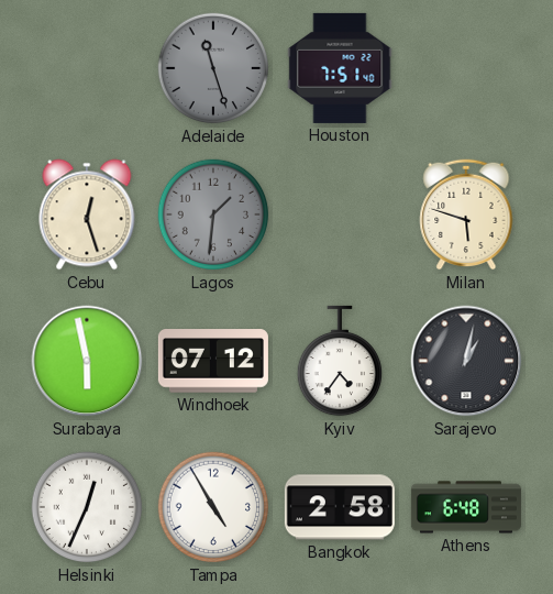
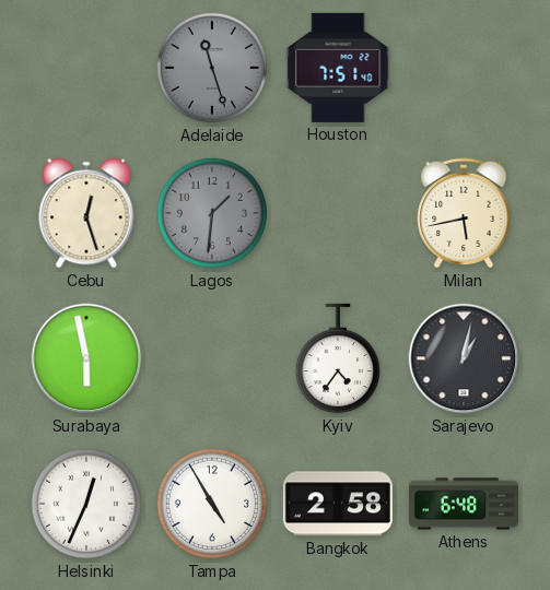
Milan: 5:48 -> 5:43 (464, 213)
Windhoek: 07:12 -> none (213, 361)
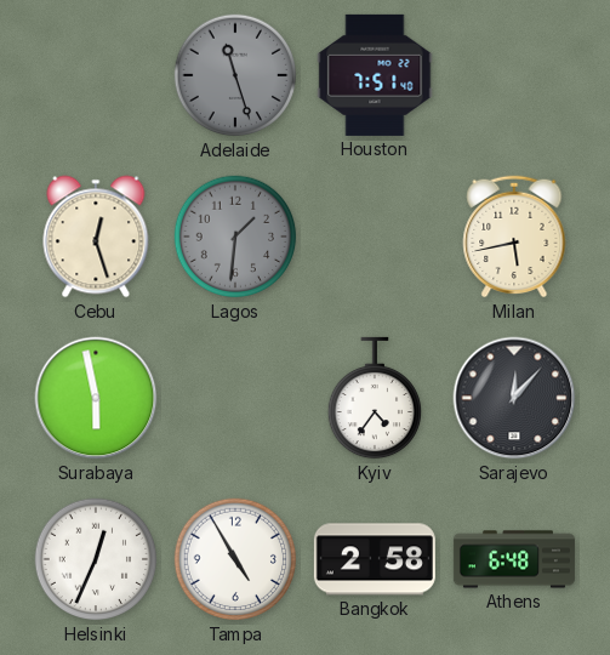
Sarajevo: 1:02 -> 12:07 (514, 398)
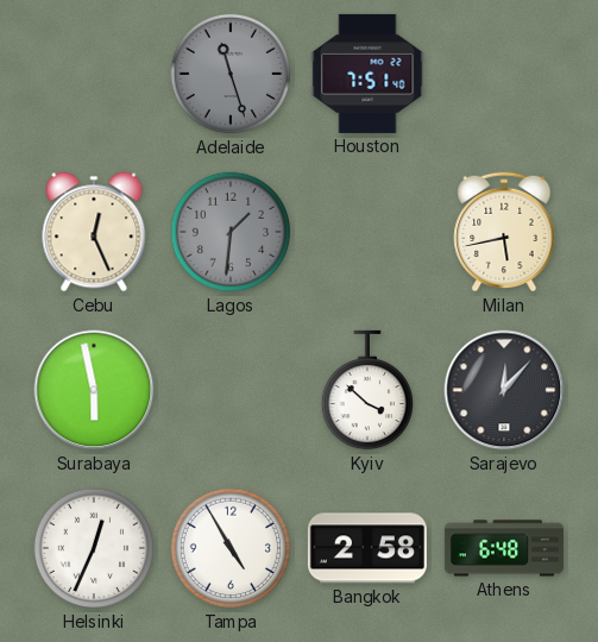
Cebu: 12:27 -> 12:26 (94, 232)
Kyiv: 4:36 -> 3:52 (366, 390)
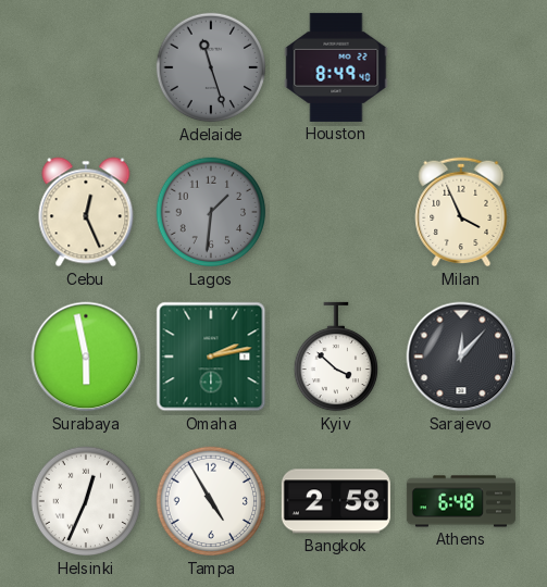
Houston: 7:51 -> 8:49 (336, 67)
Milan: 5:43 -> 3:56 (461, 212)
Omaha: none -> 2:13 (211, 357)
